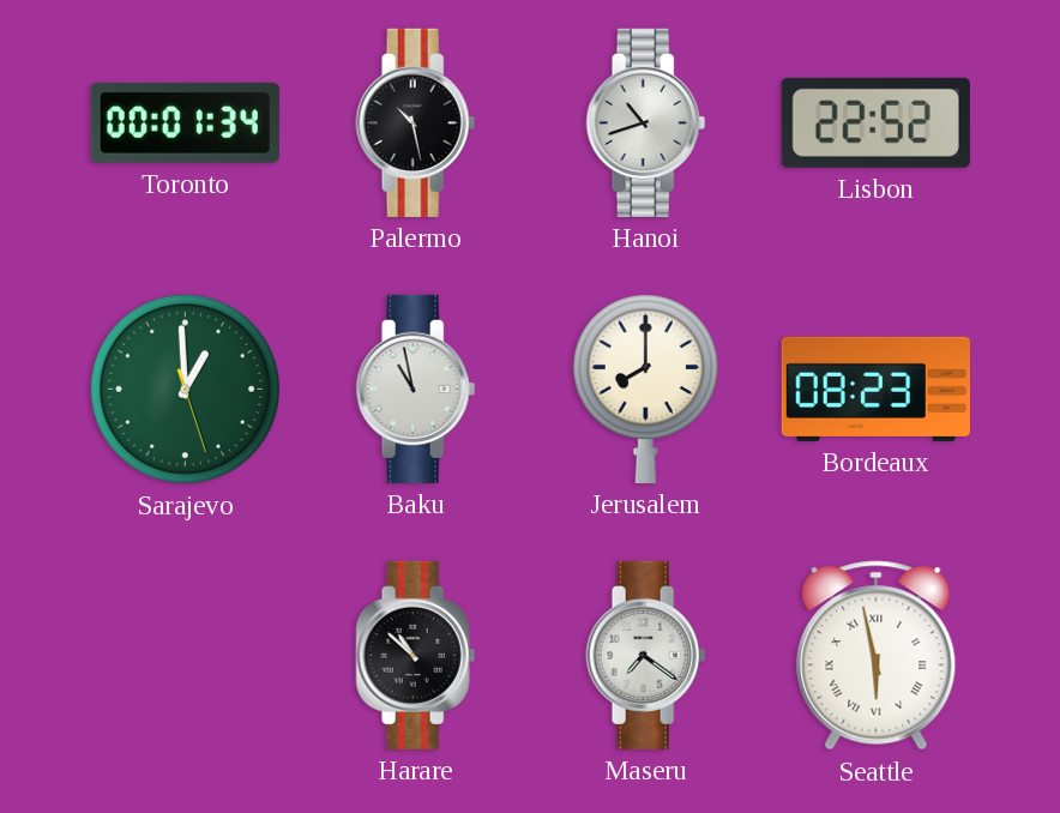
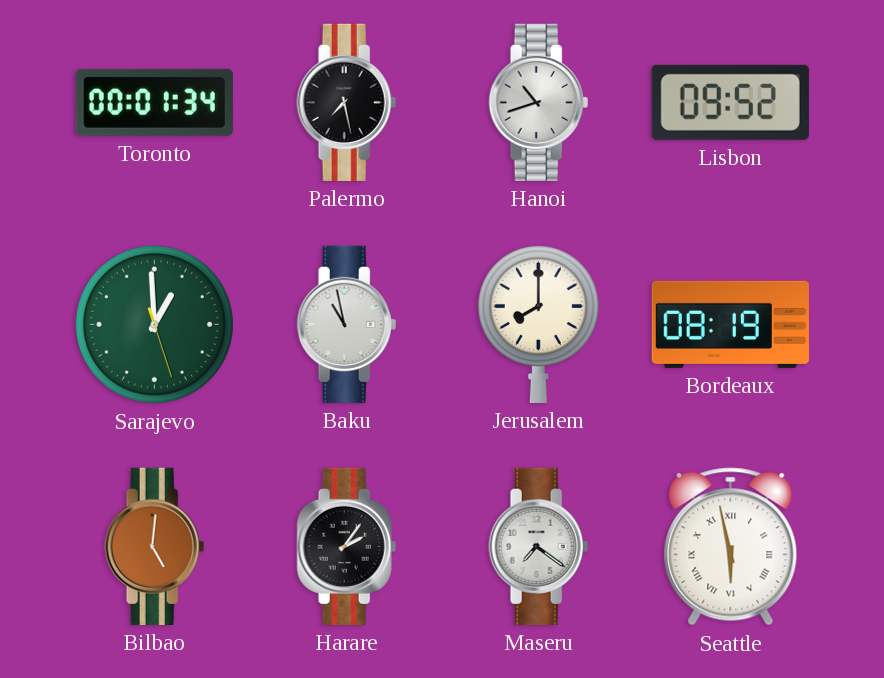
Palermo: 10:28 -> 7:28 (347, 102)
Lisbon: 22:52 -> 09:52 (730, 102)
Bordeaux: 08:23 -> 08:19 (730, 324)
Bilbao: none -> 5:01 (155, 546)
Harare: 10:52 -> 2:06 (347, 546)
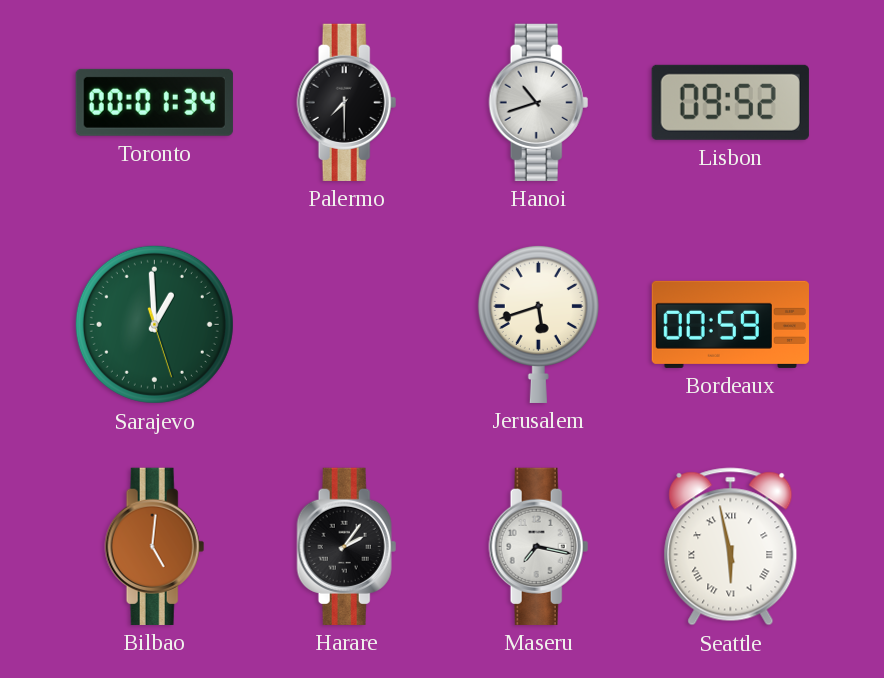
Palermo: 7:28 -> 7:30 (347, 102)
Baku: 10:58 -> none (347, 324)
Jerusalem: 8:00 -> 5:42 (538, 324)
Bordeaux: 08:19 -> 00:59 (730, 324)
Maseru: 7:21 -> 7:17 (539, 546)
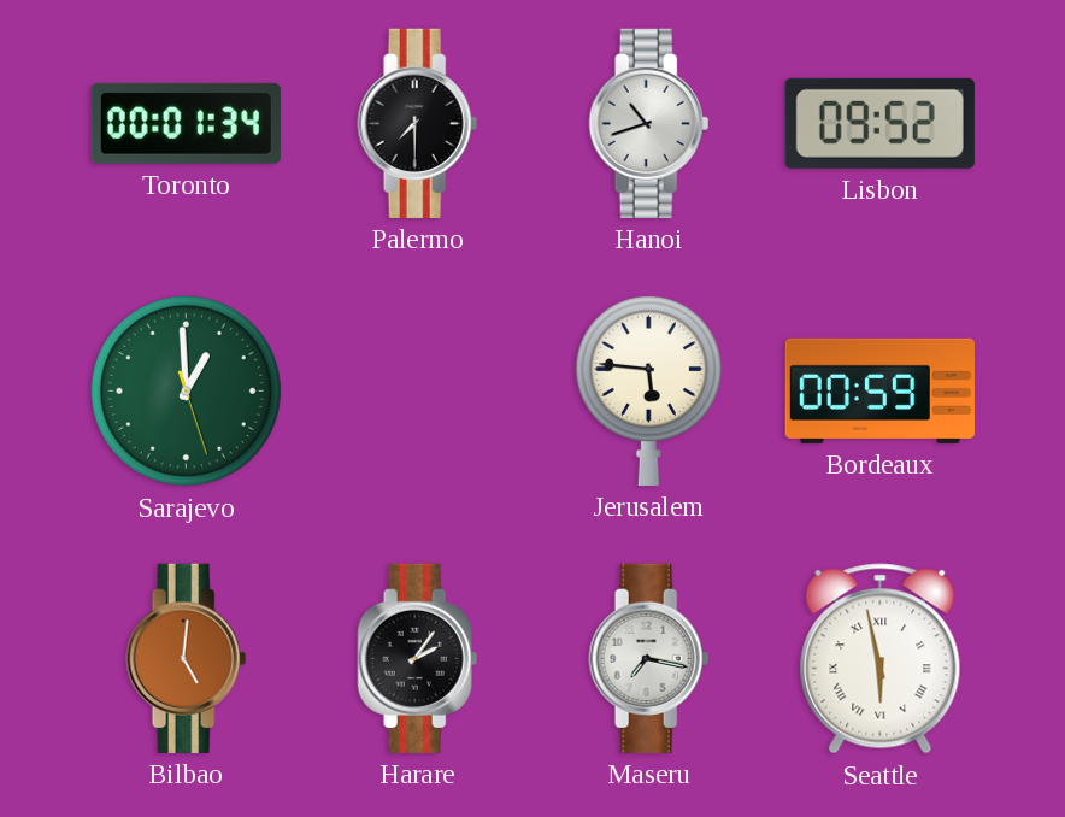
Jerusalem: 5:42 -> 5:46 (648, 390)
